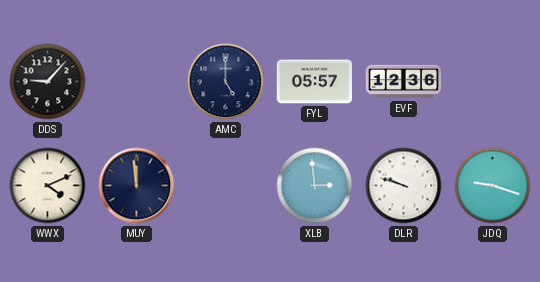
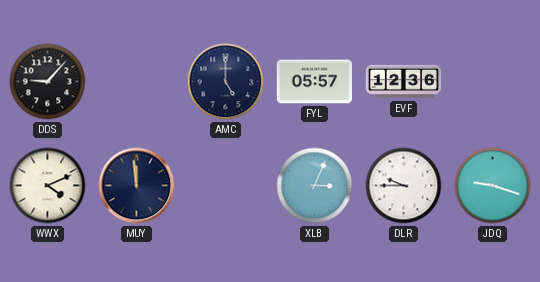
XLB: 2:59 -> 3:04 (315, 186)
DLR: 9:48 -> 9:45 (404, 186)
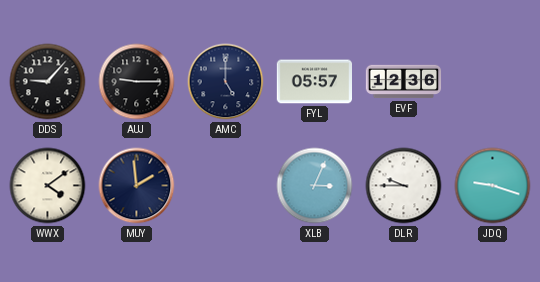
AUJ: none -> 9:15 (137, 82)
WWX: 4:11 -> 4:09 (48, 186)
MUY: 11:59 -> 1:59 (137, 186)
